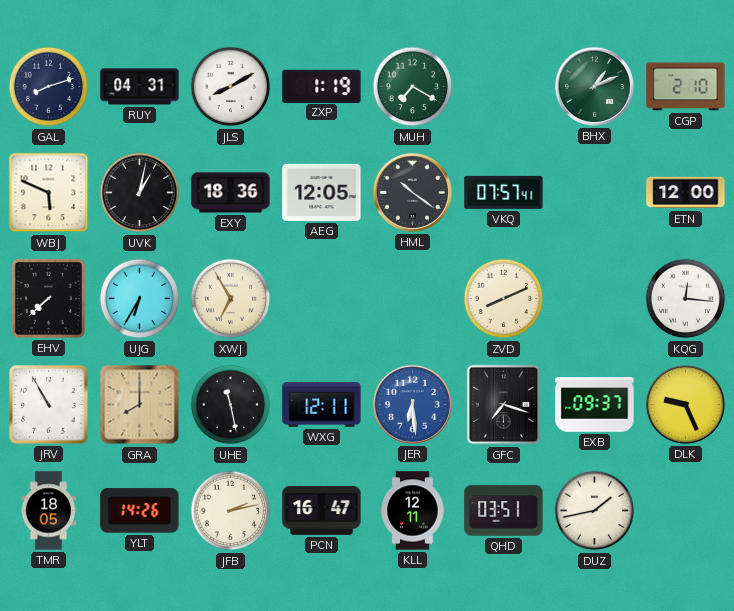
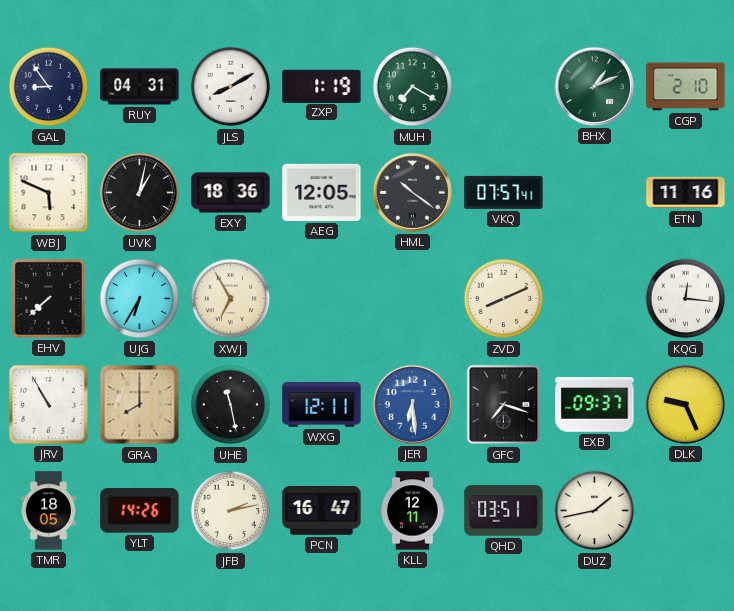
GAL: 8:12 -> 8:54 (49, 87)
ETN: 12:00 -> 11:16 (686, 193)
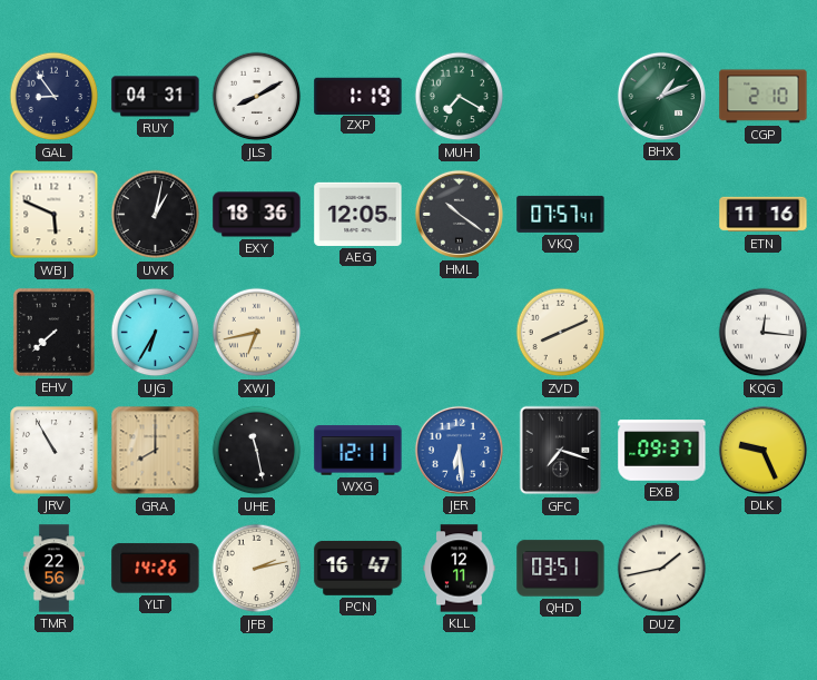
XWJ: 6:55 -> 6:43 (257, 333)
TMR: 18:05 -> 22:56 (55, 569)
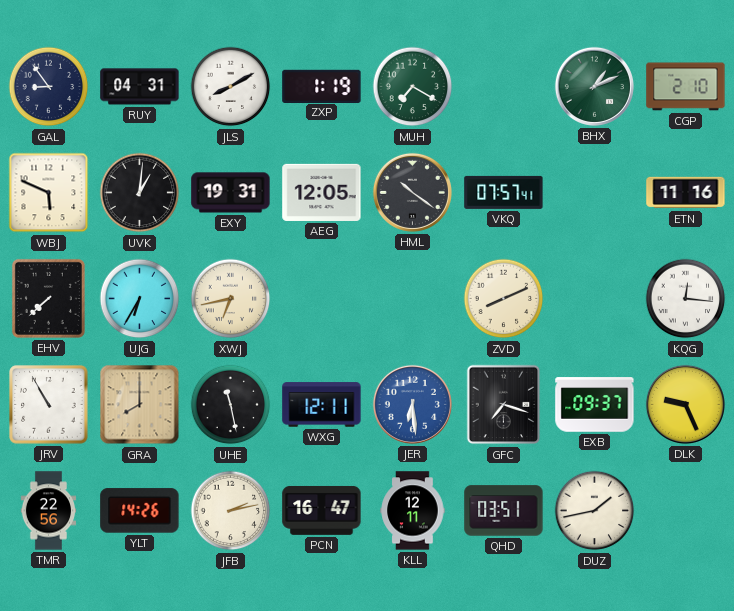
UVK: 1:02 -> 1:01 (140, 193)
EXY: 18:36 -> 19:31 (231, 193)
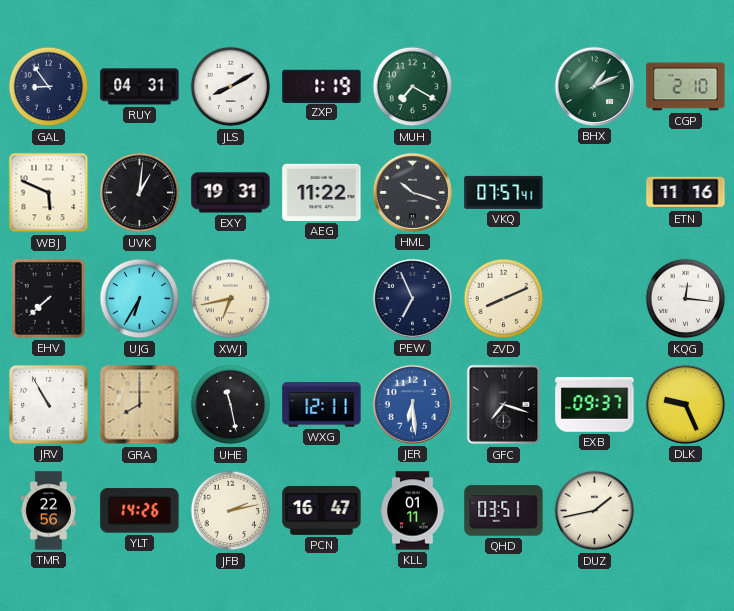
AEG: 12:05 -> 11:22 (322, 192)
HML: 10:21 -> 10:18 (412, 192)
PEW: none -> 6:56 (412, 298)
KLL: 12:11 -> 01:11 (413, 511)
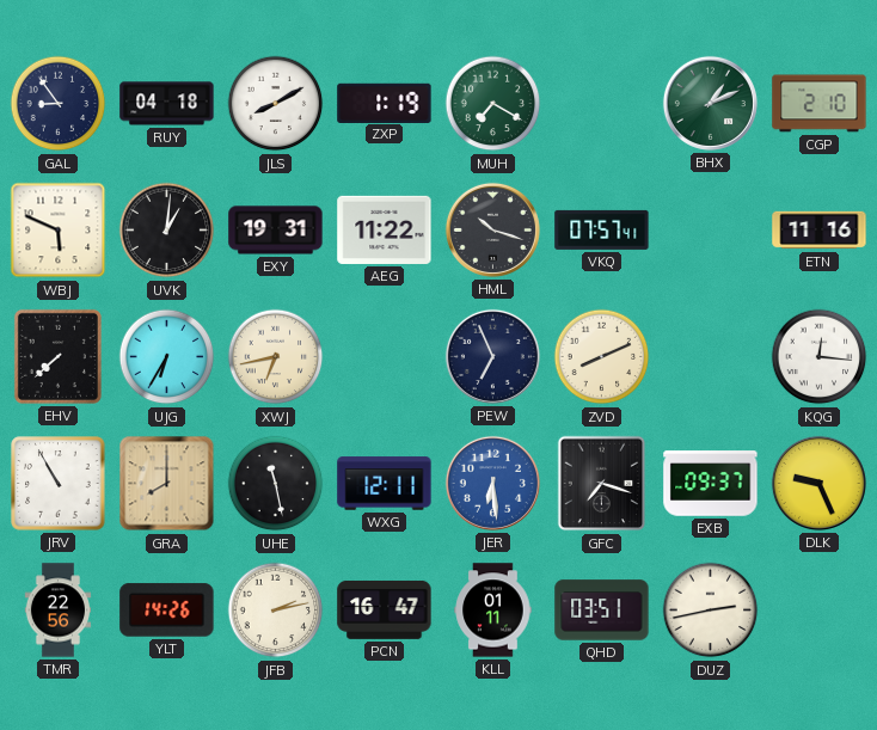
RUY: 04:31 -> 04:18 (167, 104)
DUZ: 1:43 -> 2:43 (711, 611)
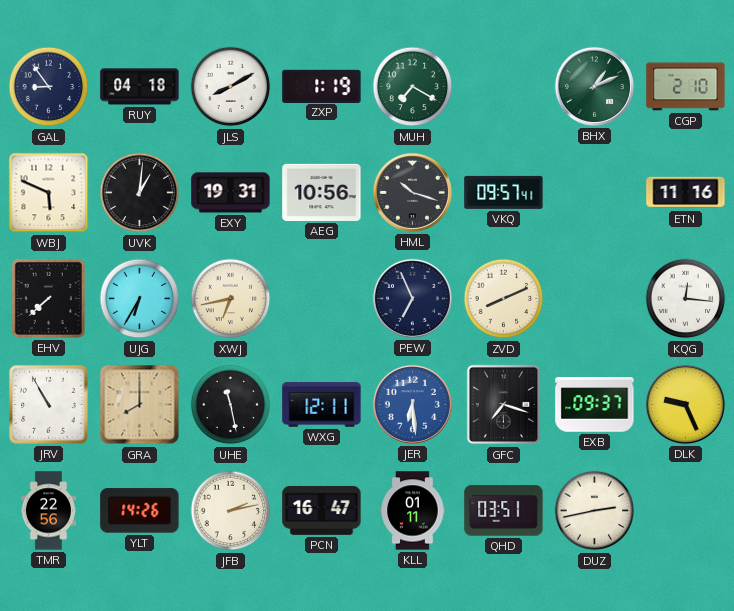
AEG: 11:22 -> 10:56 (322, 192)
VKQ: 07:57 -> 09:57 (504, 192)
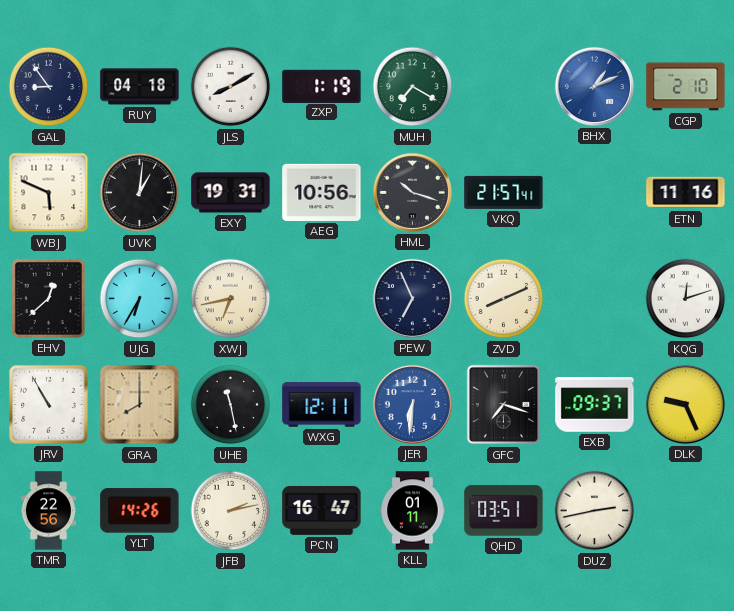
BHX dial: green -> blue (594, 86)
VKQ: 09:57 -> 21:57 (504, 192)
EHV: 7:38 -> 12:38 (48, 298)
KQG: 12:16 -> 12:12 (686, 299)
JER: 6:29 -> 6:31 (412, 404)
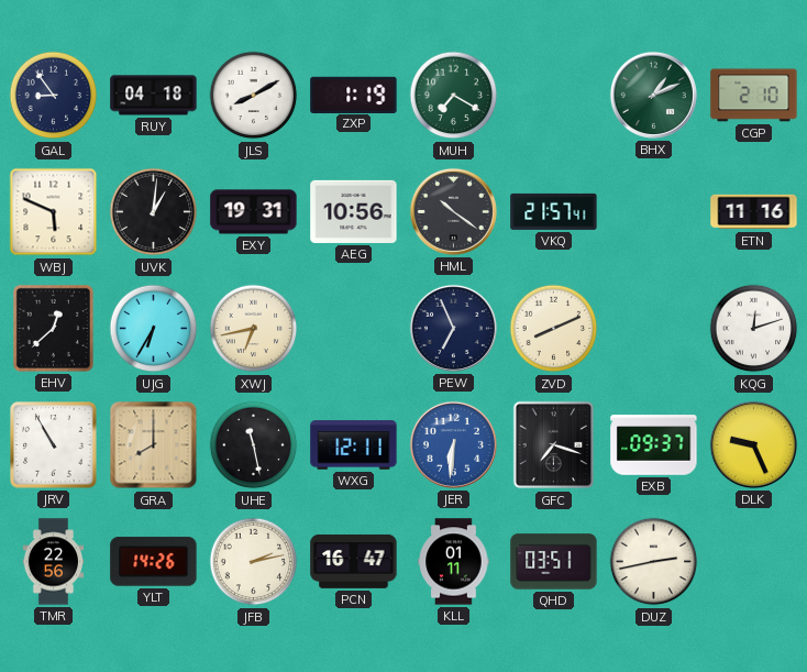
BHX dial: blue -> green (653, 95)
HML: 10:18 -> 10:21 (453, 211)
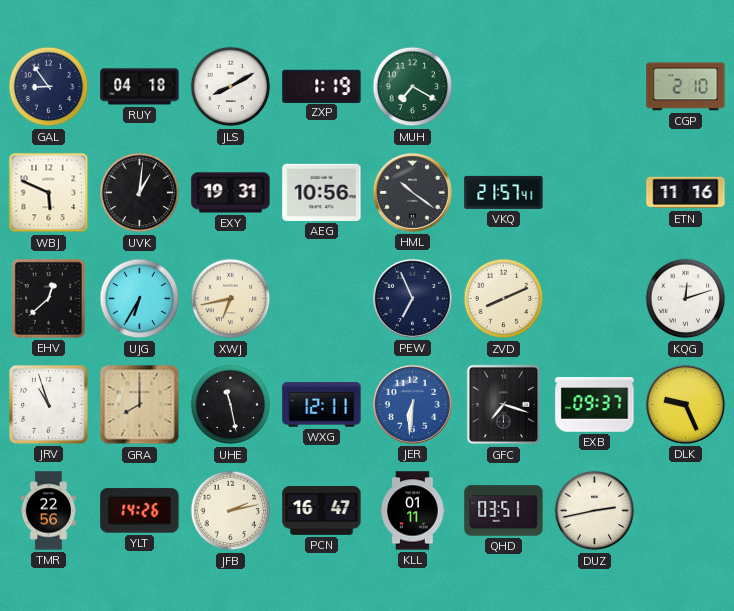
BHX: 1:11 -> none (653, 95)
JRV: 10:55 -> 10:57 (49, 405)
